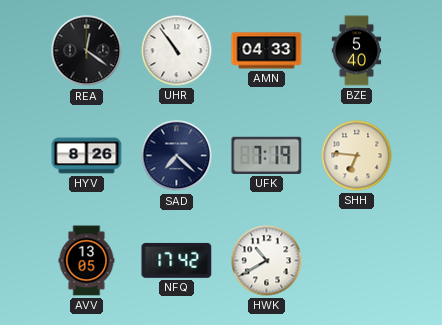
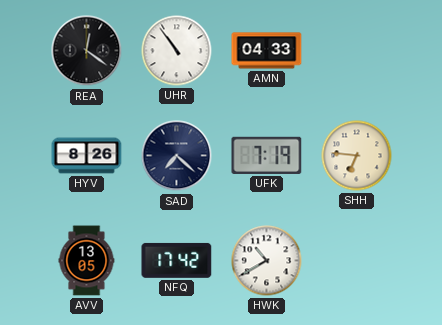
BZE: 5:40 -> none (357, 51)
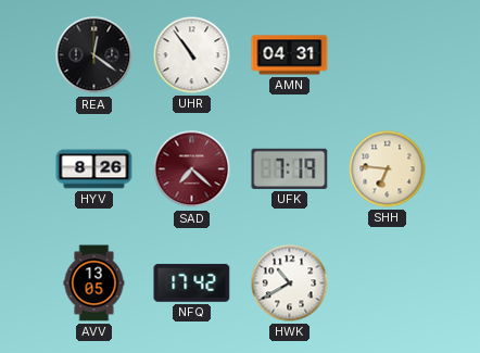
AMN: 04:33 -> 04:31 (290, 55)
SAD dial: navy -> burgundy (192, 169)
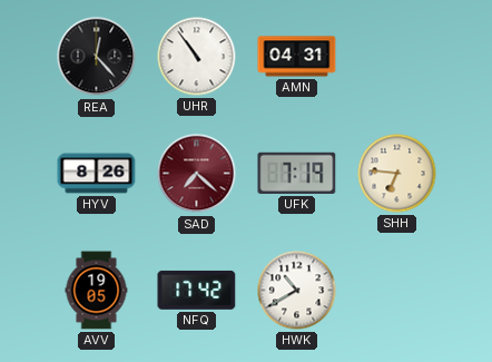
REA: 12:21 -> 12:23 (97, 57)
AVV: 13:05 -> 19:05 (97, 291)
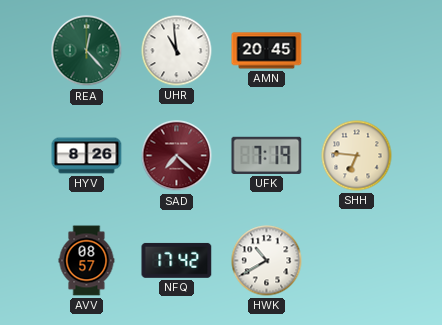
REA dial: black -> green (87, 51)
UHR: 10:54 -> 10:59 (177, 51)
AMN: 04:31 -> 20:45 (267, 51)
AVV: 19:05 -> 08:57 (87, 261)
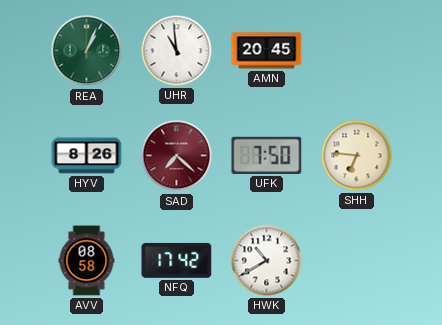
REA: 12:23 -> 1:04 (87, 51)
UFK: 7:19 -> 7:50 (267, 155)
AVV: 08:57 -> 08:58 (87, 261)
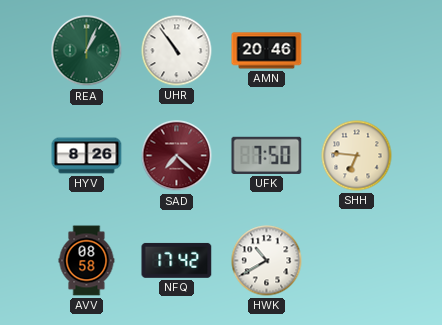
UHR: 10:59 -> 10:54 (177, 51)
AMN: 20:45 -> 20:46 (267, 51)
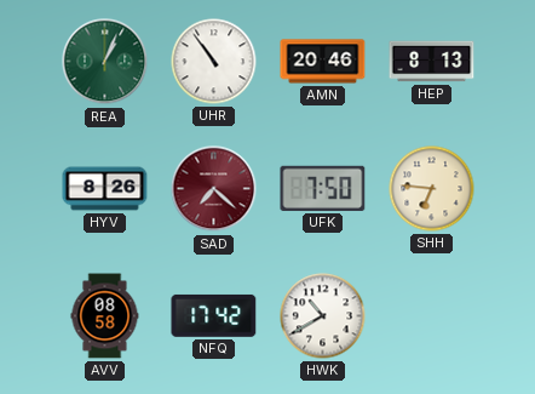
HEP: none -> 8:13 (432, 62)
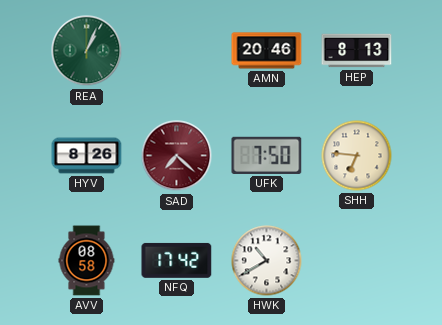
UHR: 10:54 -> none (214, 62)
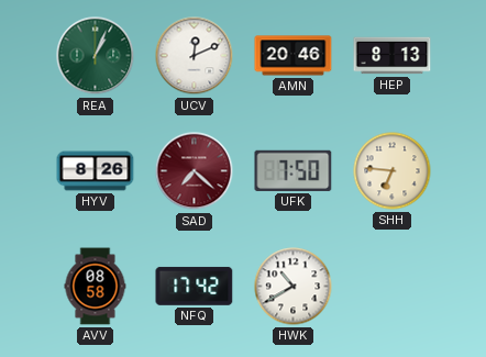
UCV: none -> 12:11 (195, 56)
